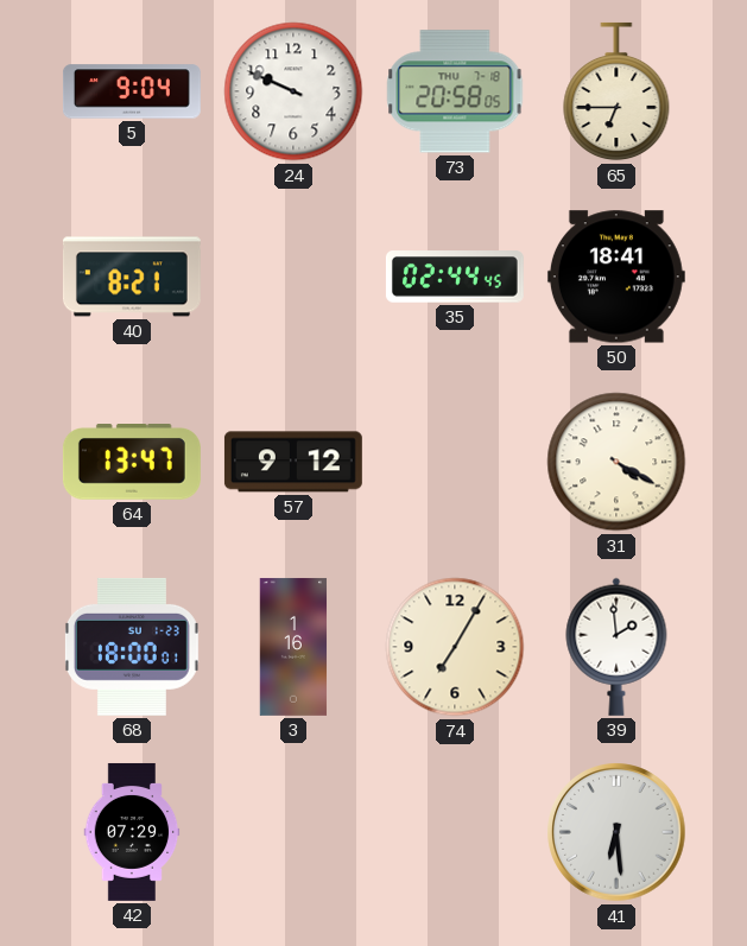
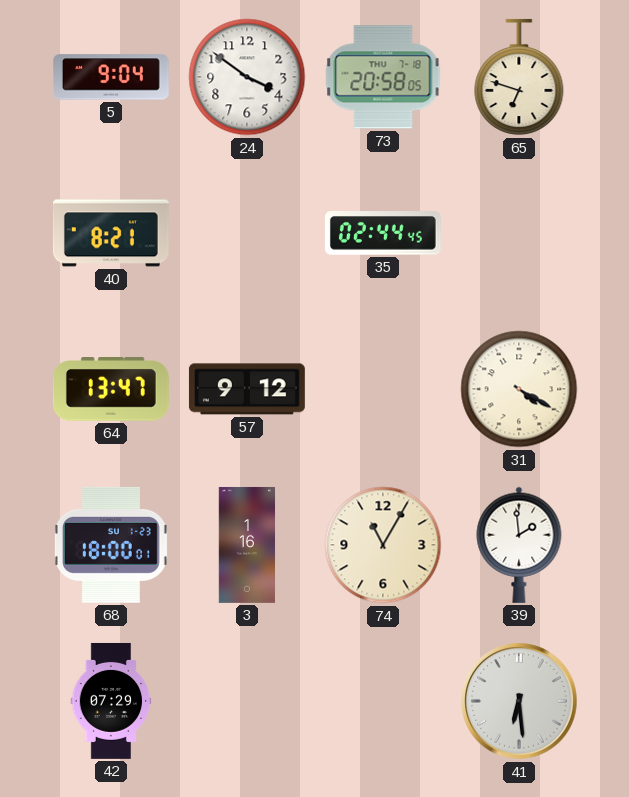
24: 9:49 -> 3:51 (247, 77)
65: 6:45 -> 6:48 (519, 77)
50: 18:41 -> none (616, 277)
74: 7:05 -> 11:05 (383, 545)
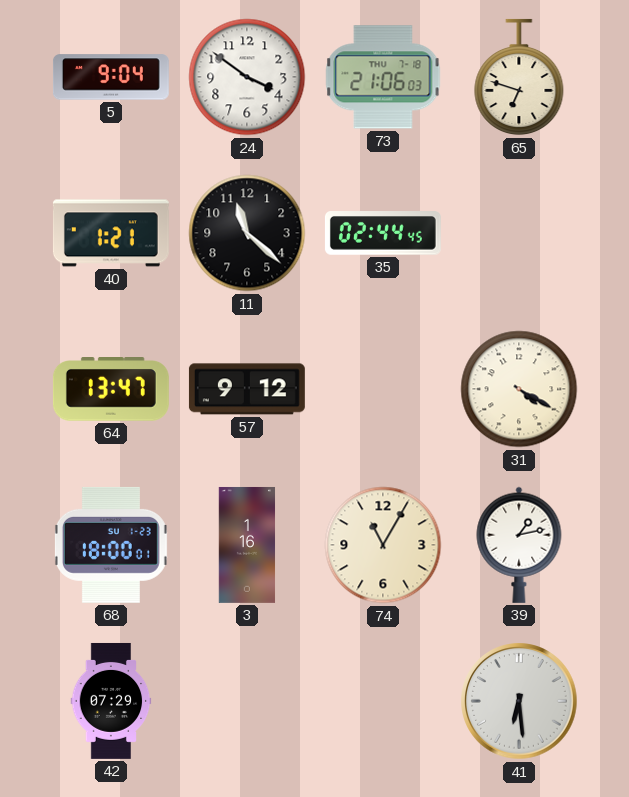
73: 20:58 -> 21:06 (383, 77)
40: 8:21 -> 1:21 (111, 233)
11: none -> 11:22 (247, 233)
39: 1:59 -> 1:13 (519, 545)
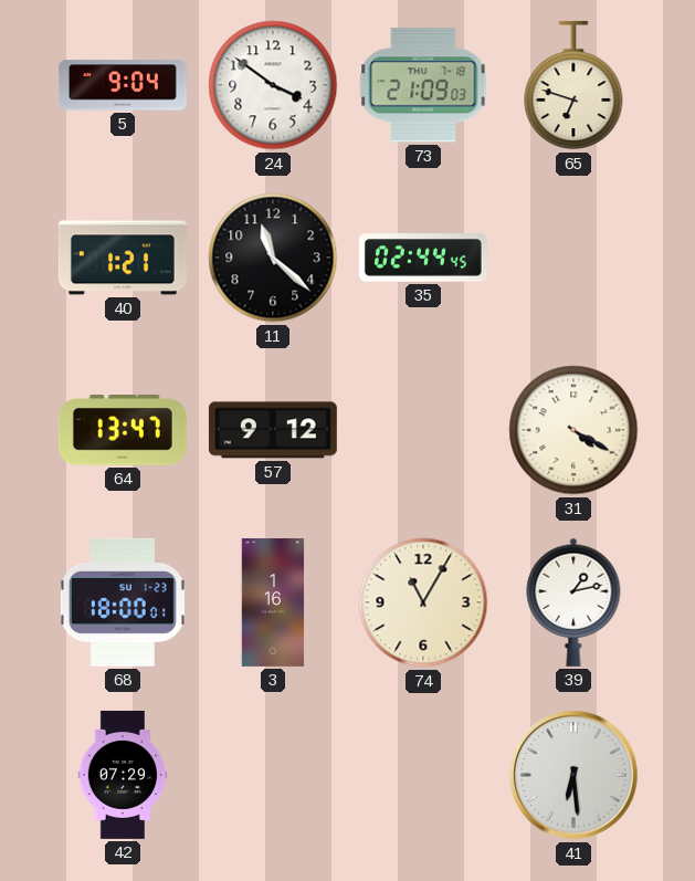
73: 21:06 -> 21:09 (423, 85)
